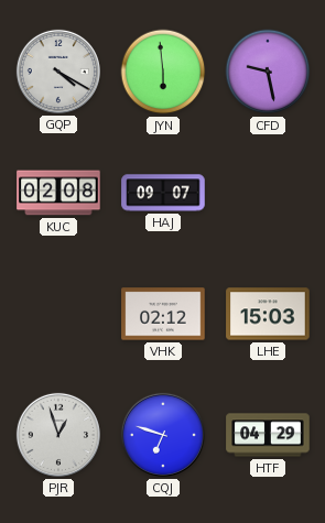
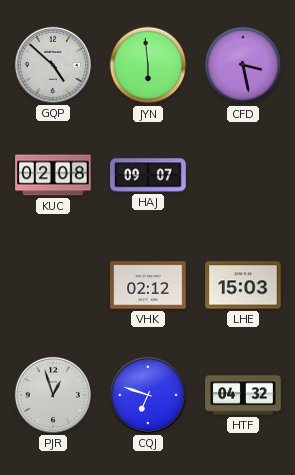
GQP: 4:20 -> 4:52 (53, 65)
CFD: 9:28 -> 3:28 (243, 65)
HTF: 04:29 -> 04:32 (243, 395)
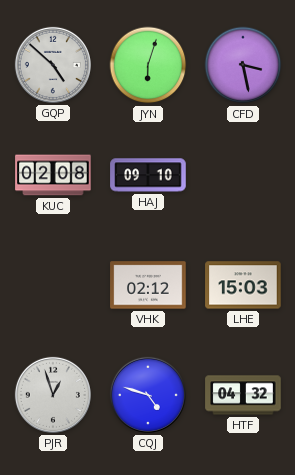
JYN: 5:59 -> 6:03 (148, 65)
HAJ: 09:07 -> 09:10 (148, 175)
CQJ: 6:48 -> 4:48 (148, 395)
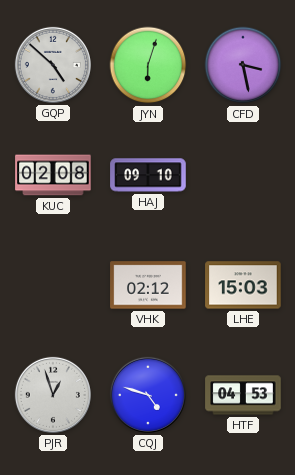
HTF: 04:32 -> 04:53 (243, 395)
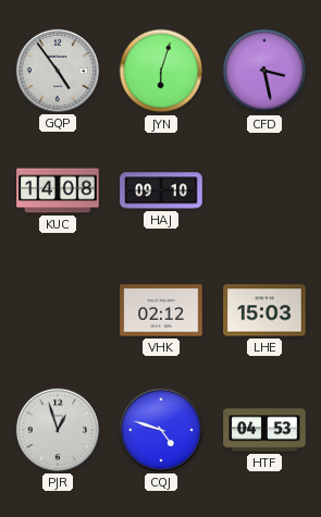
GQP: 4:52 -> 4:54 (58, 71)
KUC: 02:08 -> 14:08 (58, 190)
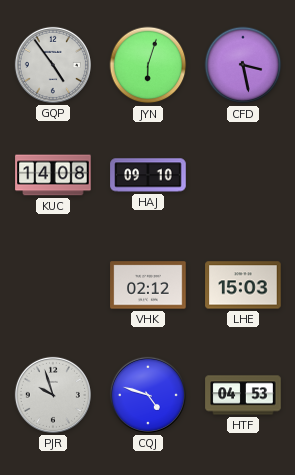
PJR: 12:57 -> 9:57 (53, 395)
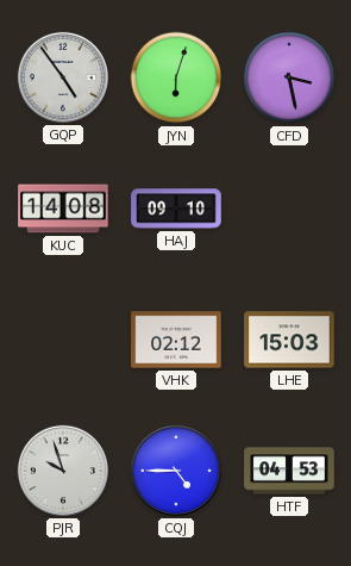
CQJ: 4:48 -> 4:45 (176, 471)
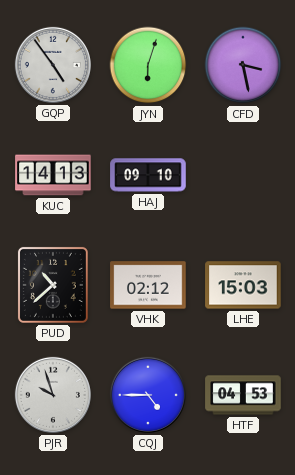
KUC: 14:08 -> 14:13 (53, 175)
PUD: none -> 10:38 (53, 285)
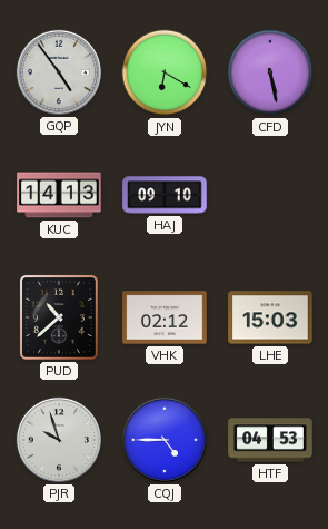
JYN: 6:03 -> 6:20 (165, 72)
CFD: 3:28 -> 5:28 (270, 72)
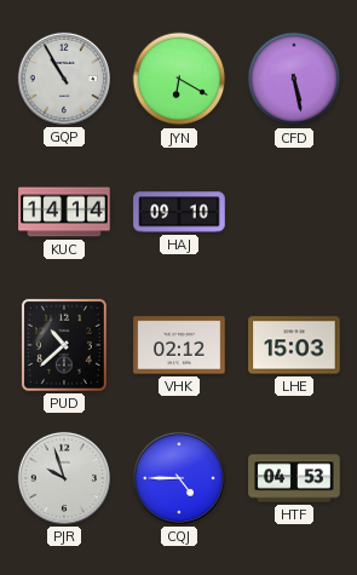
GQP: 4:54 -> 10:55 (64, 79)
KUC: 14:13 -> 14:14 (64, 212)
